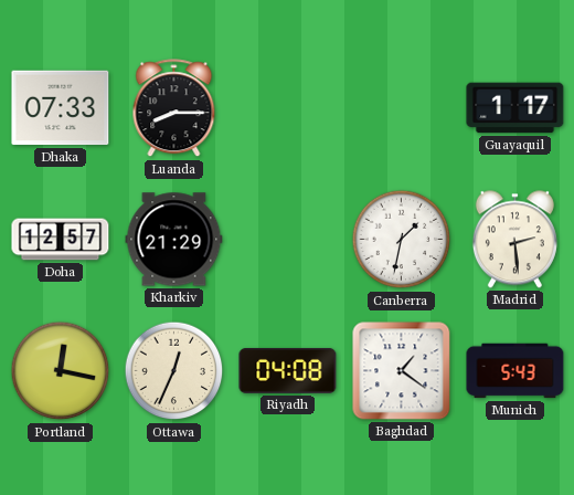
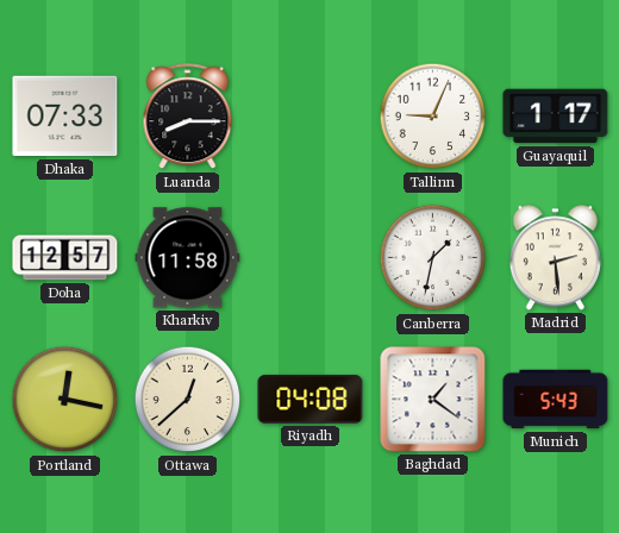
Tallinn: none -> 9:04 (433, 117)
Kharkiv: 21:29 -> 11:58 (188, 258)
Ottawa: 12:34 -> 12:38 (188, 400)
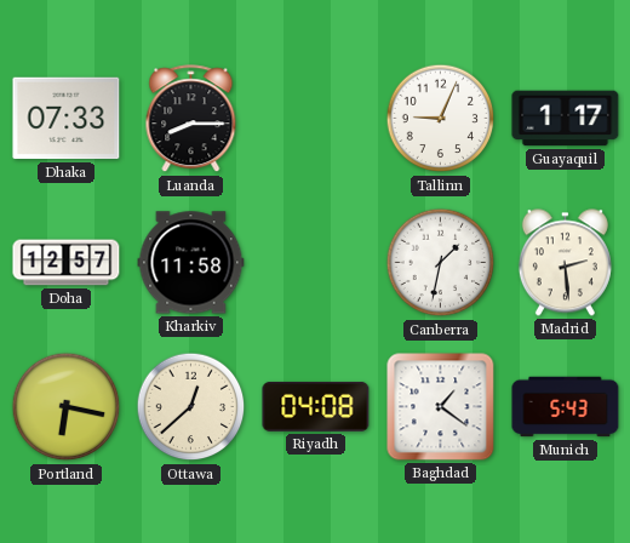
Portland: 12:17 -> 6:17 (67, 407)
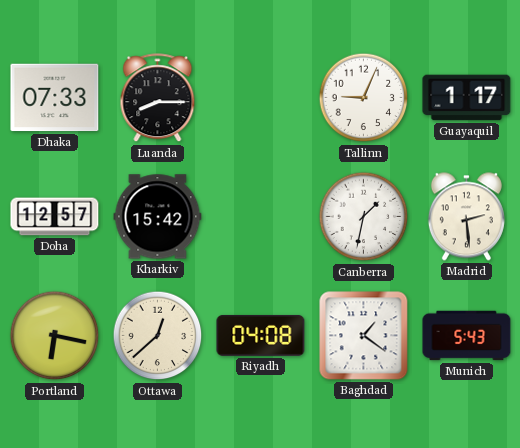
Kharkiv: 11:58 -> 15:42 (158, 217)
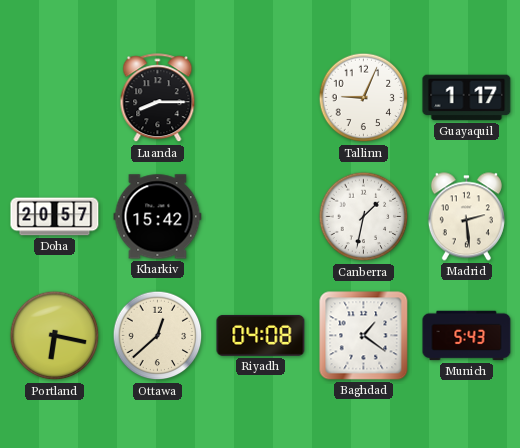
Dhaka: 07:33 -> none (55, 98)
Doha: 12:57 -> 20:57 (55, 217)
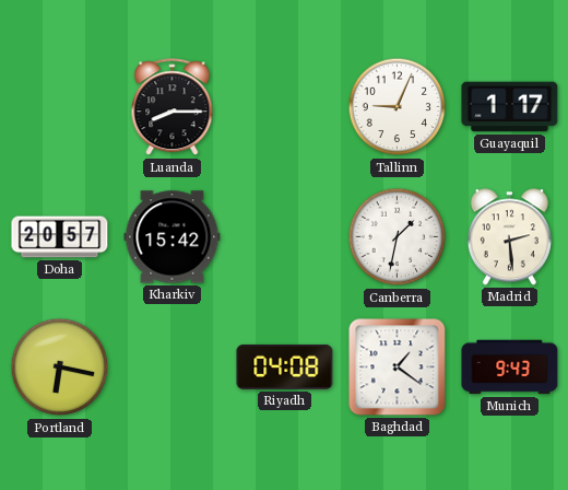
Ottawa: 12:38 -> none (158, 336)
Munich: 5:43 -> 9:43 (510, 367)
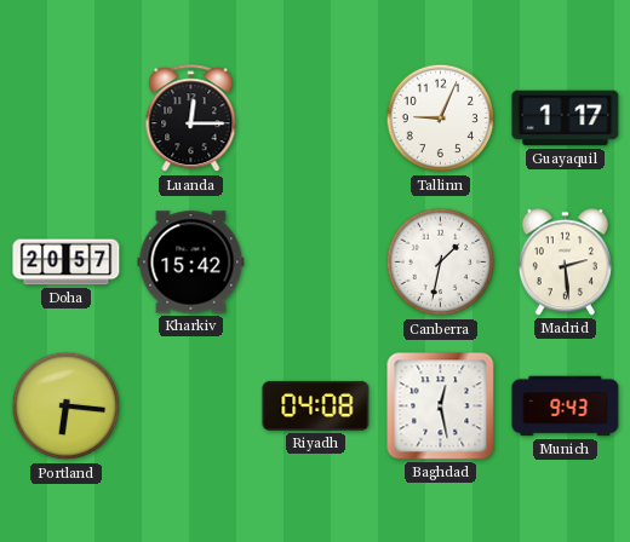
Luanda: 8:15 -> 12:15 (191, 119)
Portland: 6:17 -> 6:16 (67, 406)
Baghdad: 1:21 -> 12:28 (441, 406)
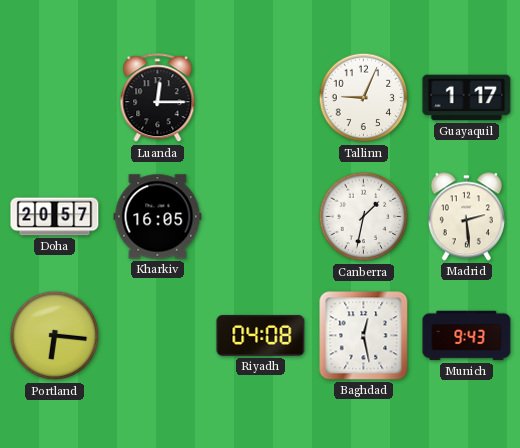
Kharkiv: 15:42 -> 16:05 (158, 217)
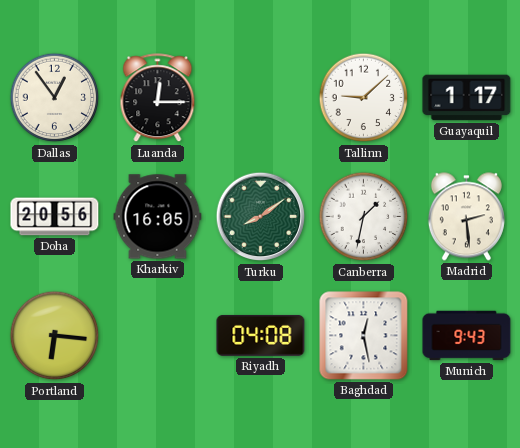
Dallas: none -> 12:54 (55, 98)
Tallinn: 9:04 -> 9:08 (364, 98)
Doha: 20:57 -> 20:56 (55, 217)
Turku: none -> 8:09 (261, 217)
